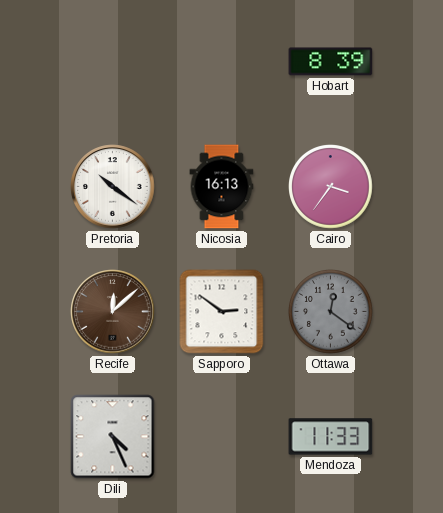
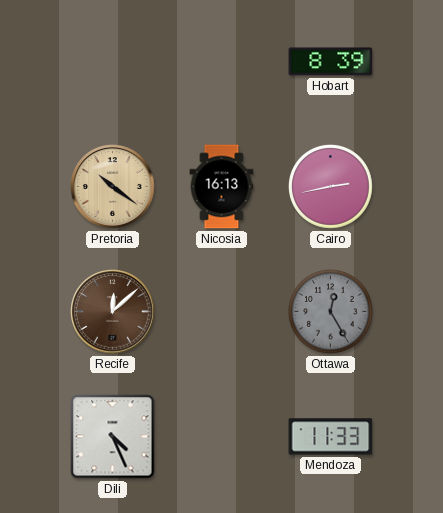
Pretoria dial: white -> champagne (113, 187)
Cairo: 3:36 -> 2:43 (331, 187)
Sapporo: 2:51 -> none (222, 312)
Ottawa: 12:21 -> 12:25 (331, 312)
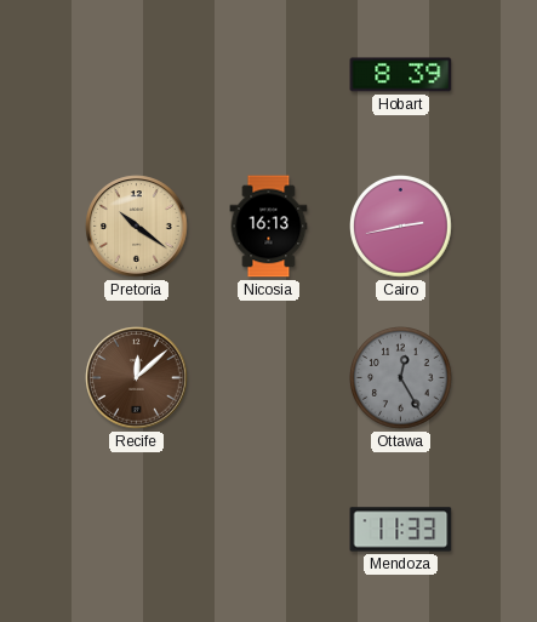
Dili: 4:26 -> none (113, 437)
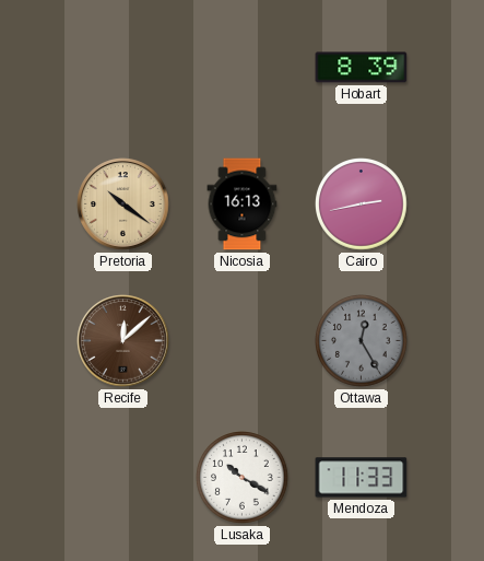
Lusaka: none -> 10:20 (243, 478)
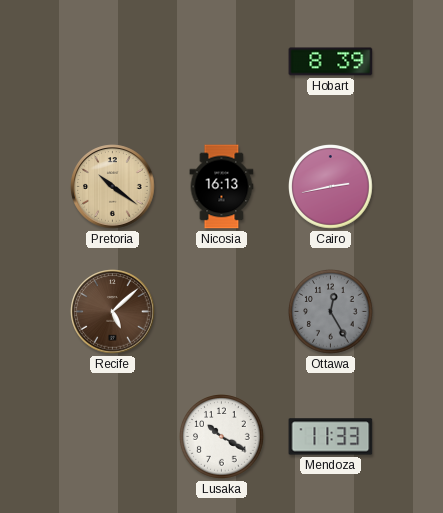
Recife: 12:08 -> 5:08 (113, 312)
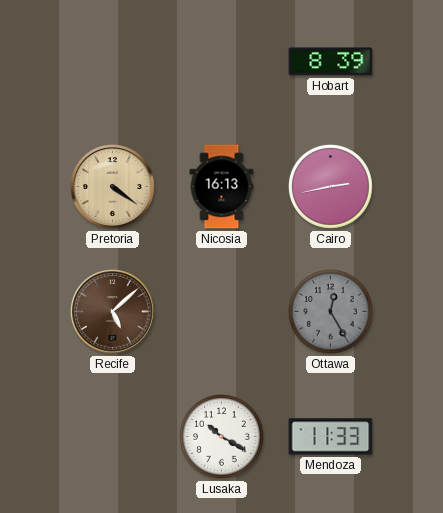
Pretoria: 10:21 -> 4:21 (113, 187)
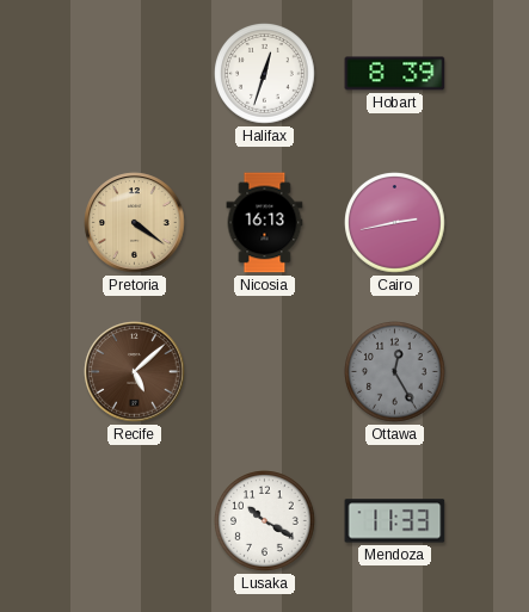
Halifax: none -> 12:33 (265, 74)
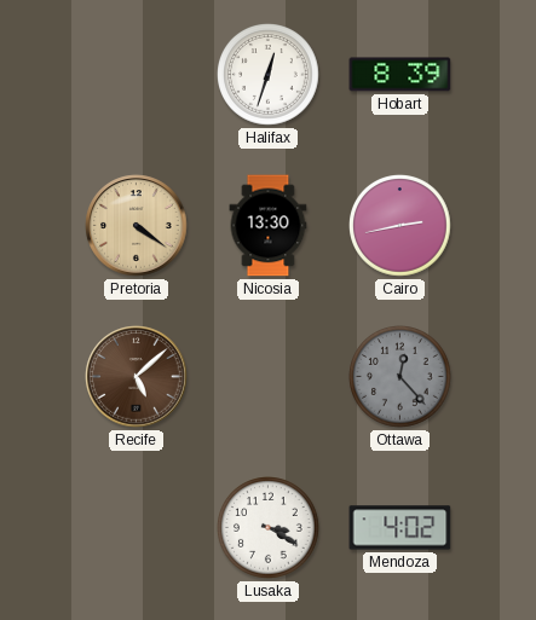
Nicosia: 16:13 -> 13:30 (269, 226)
Ottawa: 12:25 -> 12:23 (400, 377)
Lusaka: 10:20 -> 3:20 (269, 528)
Mendoza: 11:33 -> 4:02 (400, 528)
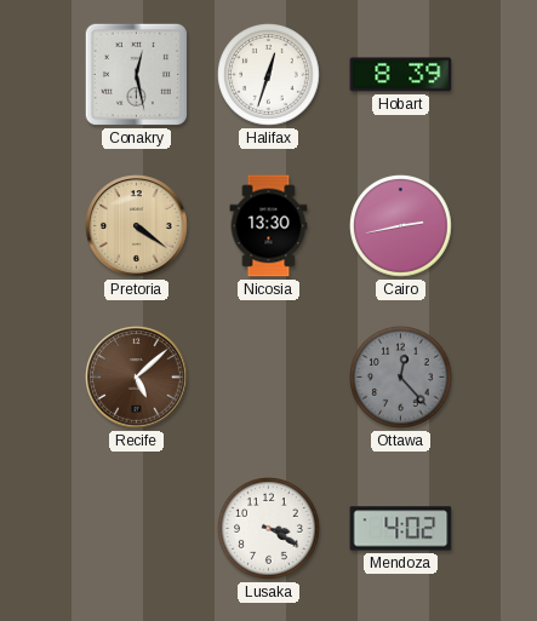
Conakry: none -> 12:28 (136, 74)
